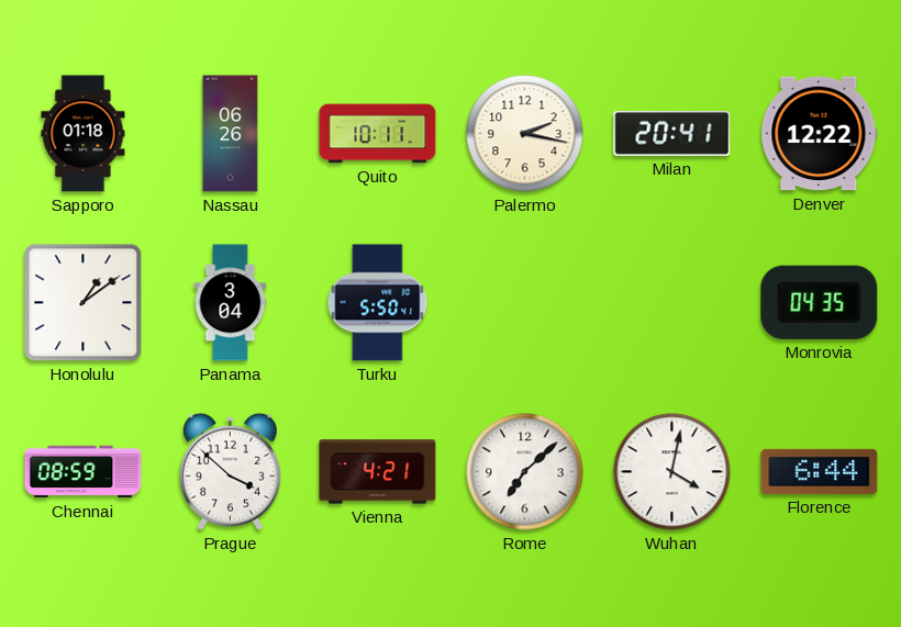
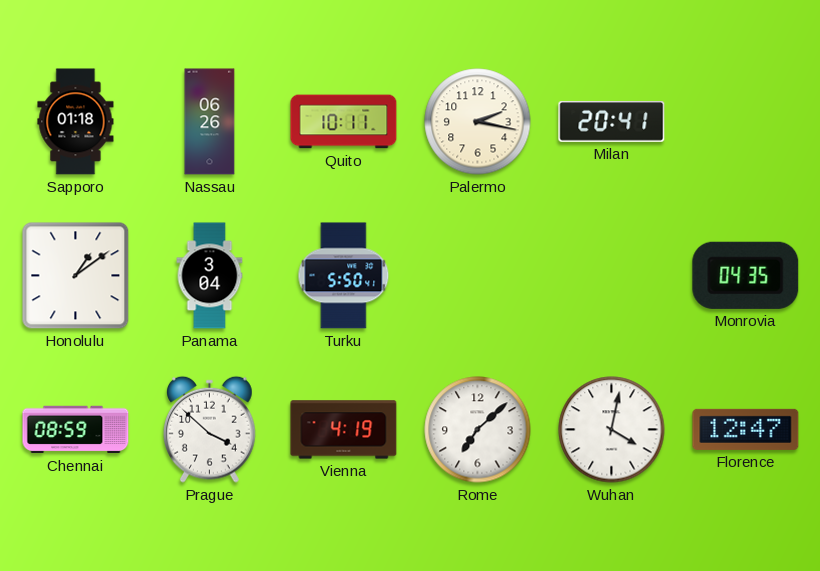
Denver: 12:22 -> none (820, 134)
Vienna: 4:21 -> 4:19 (344, 430)
Florence: 6:44 -> 12:47 (746, 429)
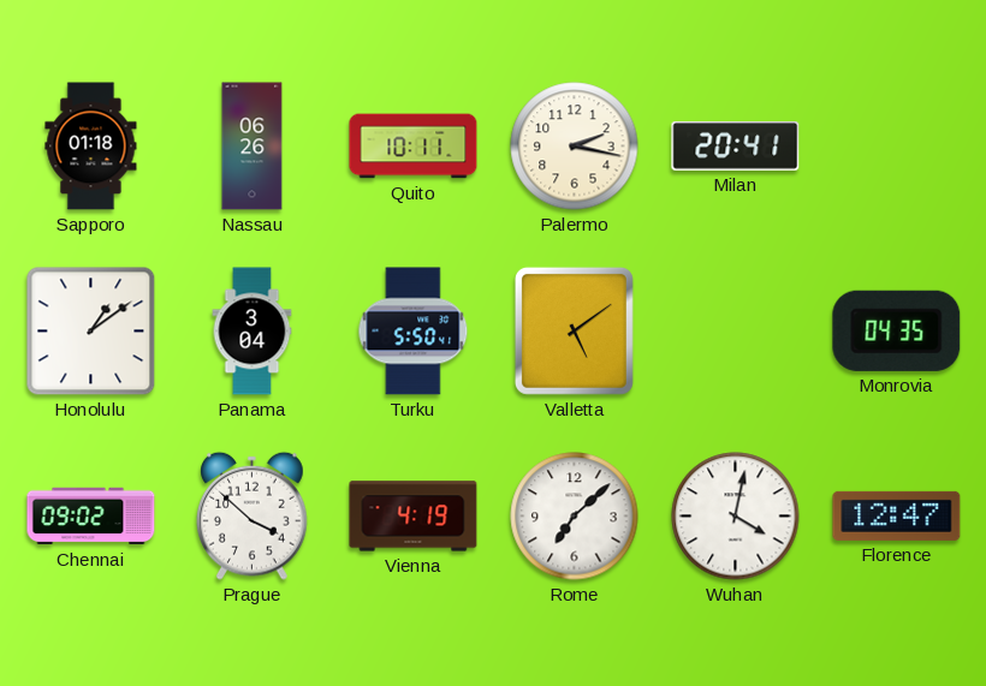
Valletta: none -> 5:09 (574, 330)
Chennai: 08:59 -> 09:02 (91, 517)
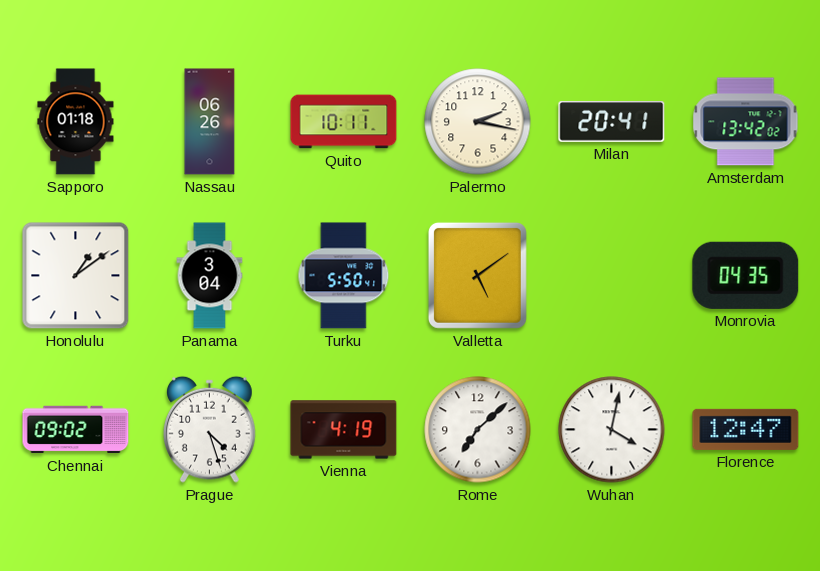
Amsterdam: none -> 13:42 (746, 122)
Prague: 3:52 -> 4:27 (210, 429)
